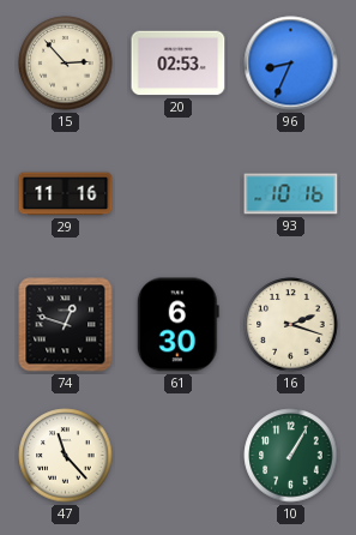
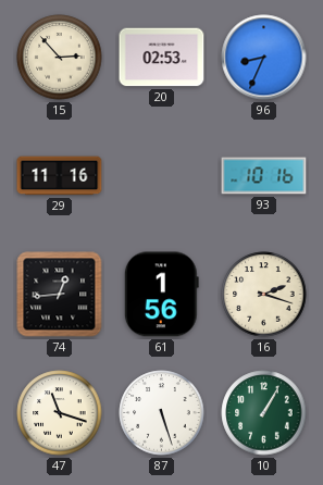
74: 12:48 -> 12:44 (60, 295)
61: 6:30 -> 1:56 (161, 295)
47: 11:23 -> 11:18 (60, 413)
87: none -> 5:27 (162, 413)
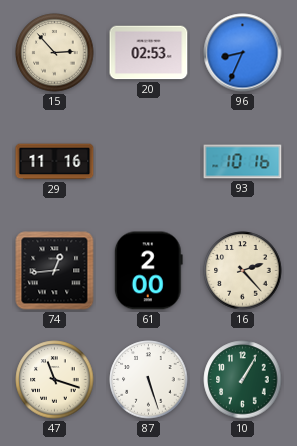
61: 1:56 -> 2:00 (148, 271)
16: 2:18 -> 2:23 (243, 271)
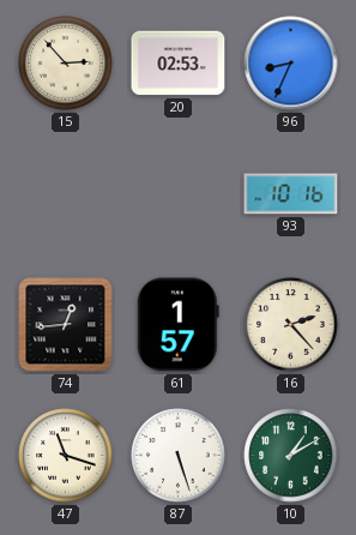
29: 11:16 -> none (55, 162)
61: 2:00 -> 1:57 (177, 325)
10: 1:05 -> 1:10 (291, 456)
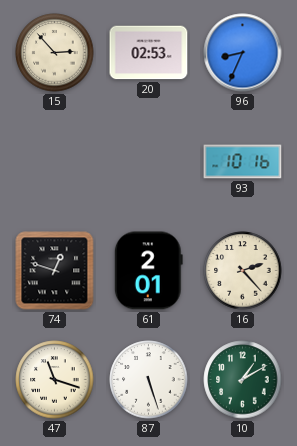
74: 12:44 -> 12:48 (55, 271)
61: 1:57 -> 2:01 (148, 271)
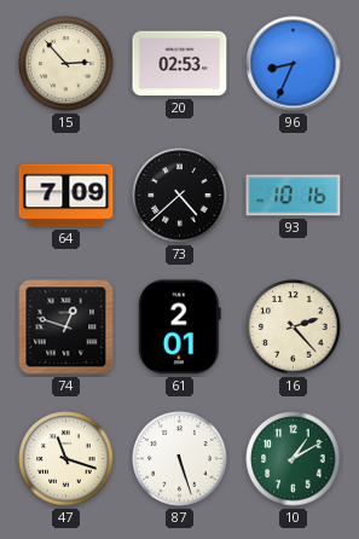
64: none -> 7:09 (66, 196)
73: none -> 4:38 (180, 196)
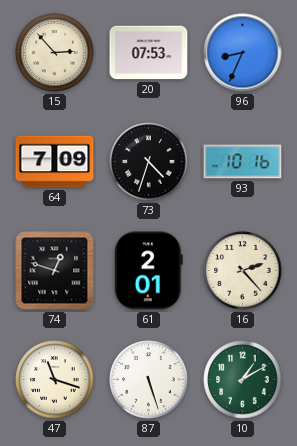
20: 02:53 -> 07:53 (149, 53)
73: 4:38 -> 4:33 (149, 162)
